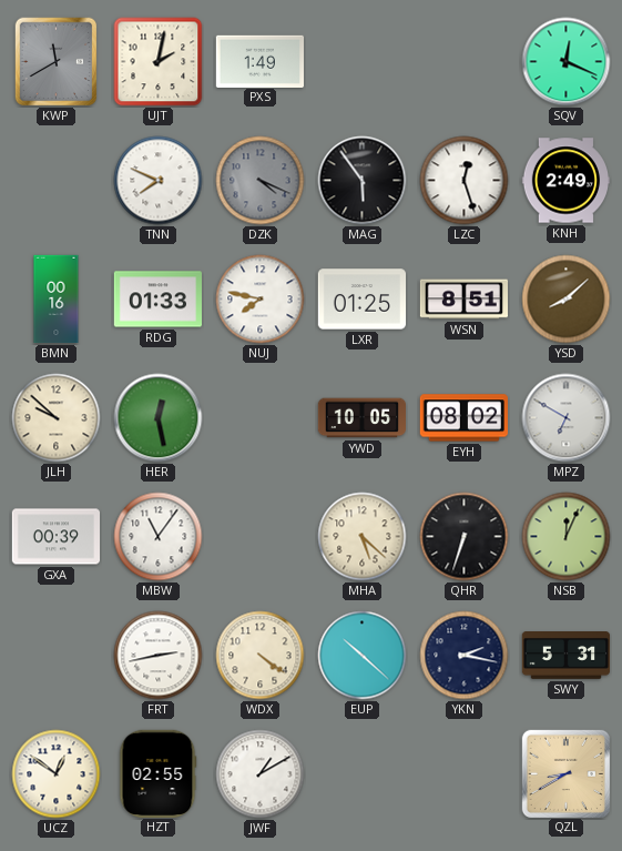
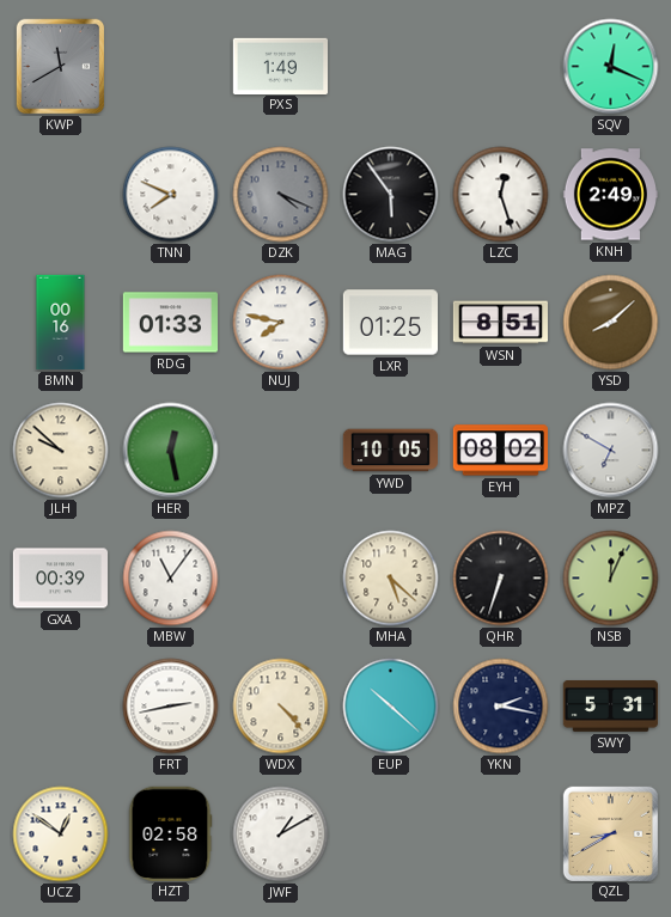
UJT: 2:02 -> none (159, 62)
WDX: 4:21 -> 4:23 (281, 707)
HZT: 02:55 -> 02:58 (170, 833)
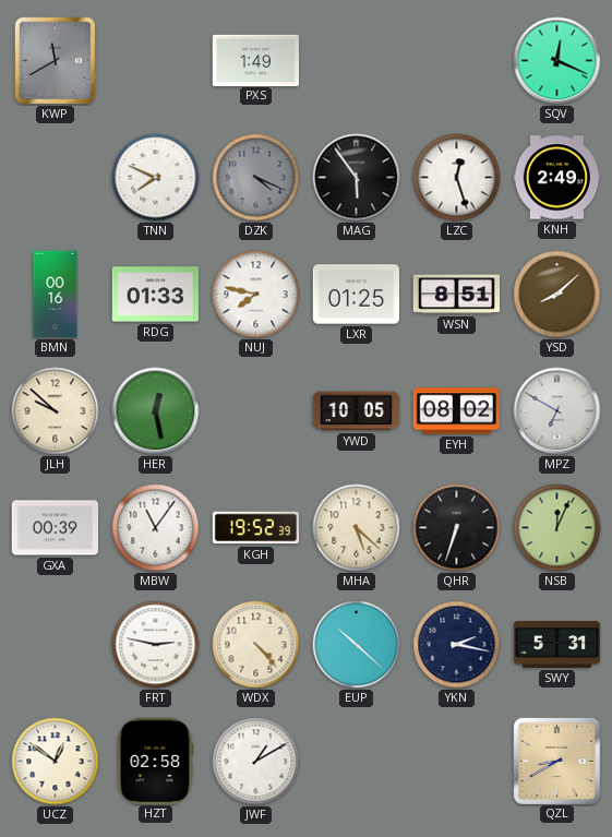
KGH: none -> 19:52 (256, 528)
FRT: 2:43 -> 2:47 (156, 645)
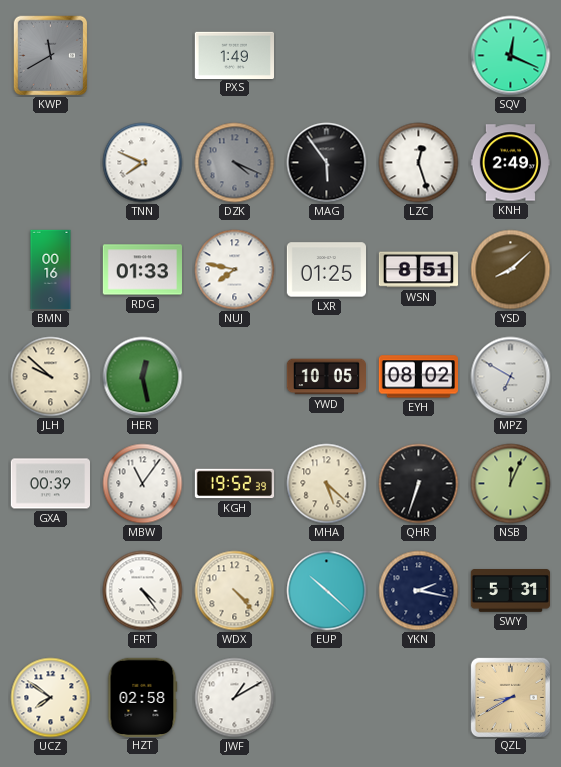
FRT: 2:47 -> 4:24 (143, 591)
UCZ: 12:51 -> 7:51 (51, 698)
